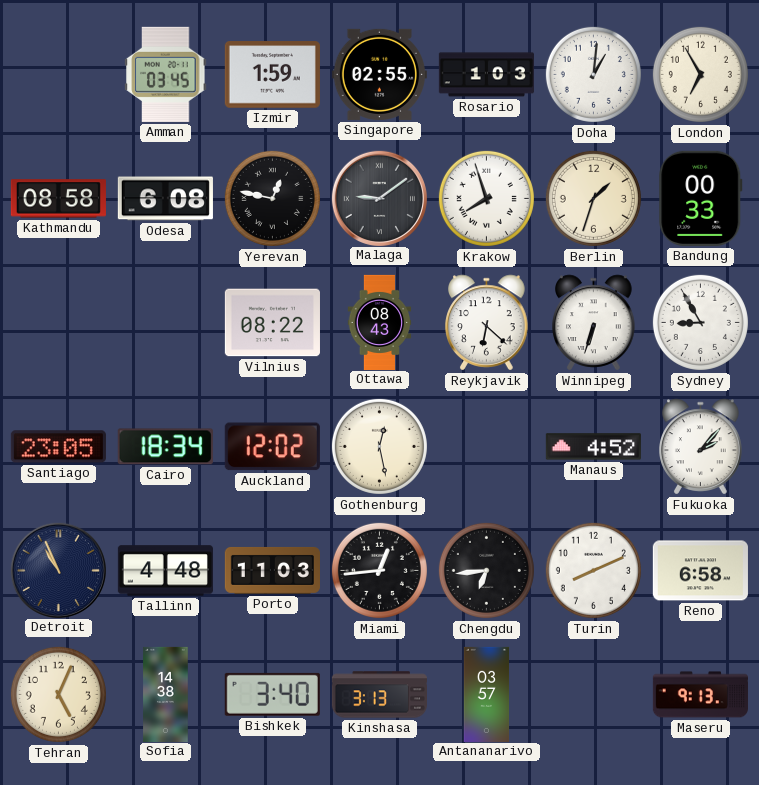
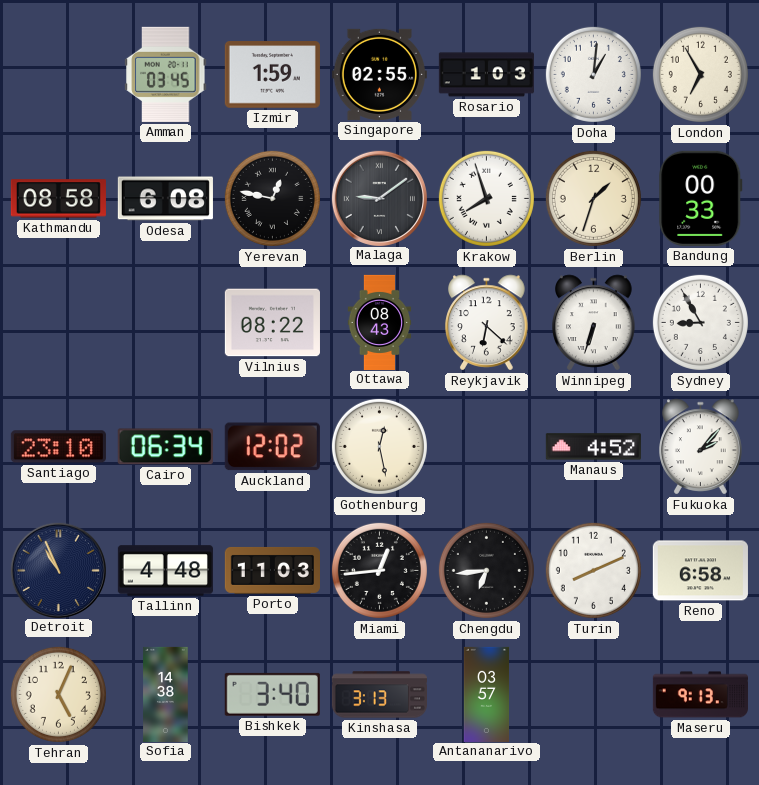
Santiago: 23:05 -> 23:10 (58, 447)
Cairo: 18:34 -> 06:34 (165, 447)
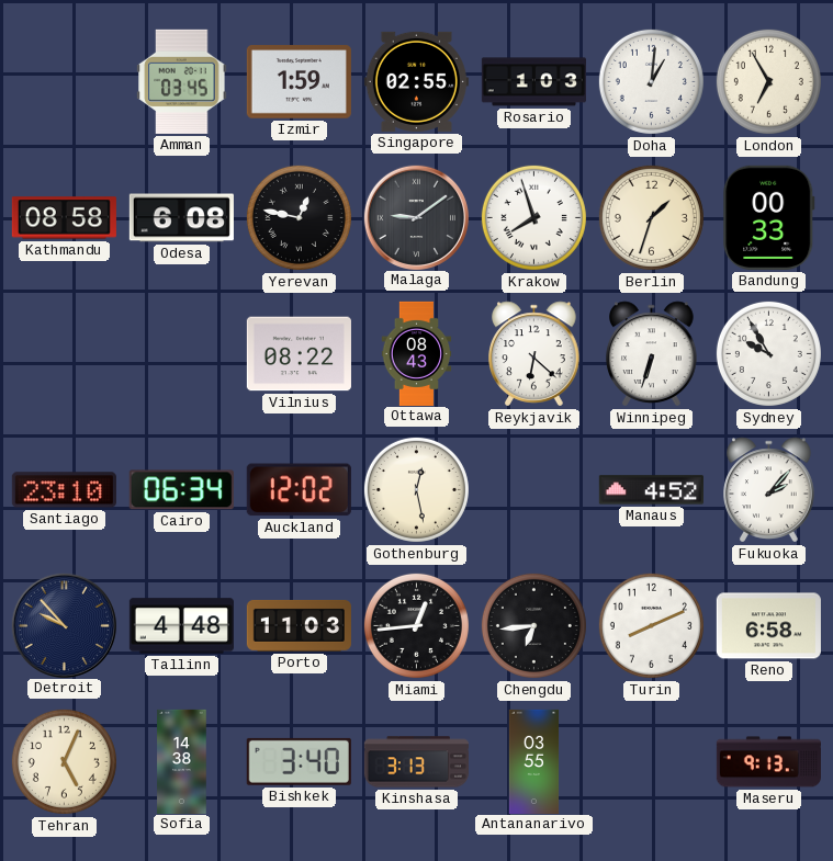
Sydney: 8:55 -> 9:55 (768, 353)
Detroit: 10:56 -> 9:53 (64, 625)
Antananarivo: 03:57 -> 03:55 (534, 761)
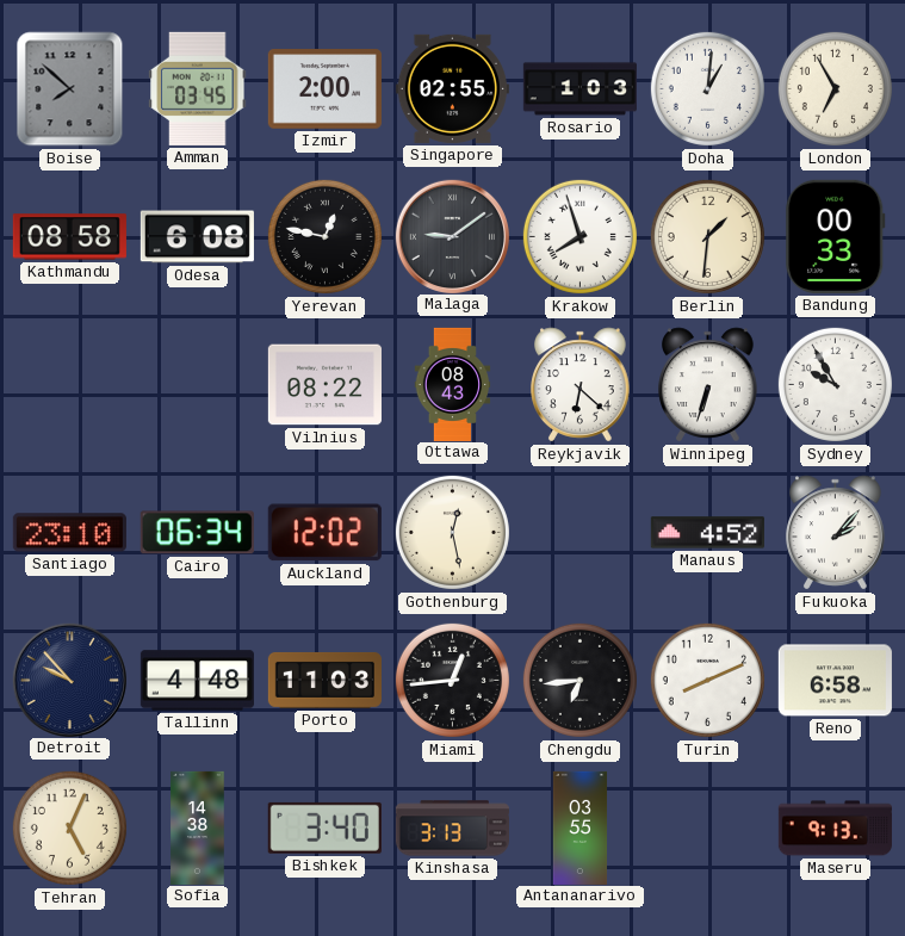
Boise: none -> 7:52 (70, 89)
Izmir: 1:59 -> 2:00 (324, 89)
Berlin: 1:33 -> 1:31 (707, 236)
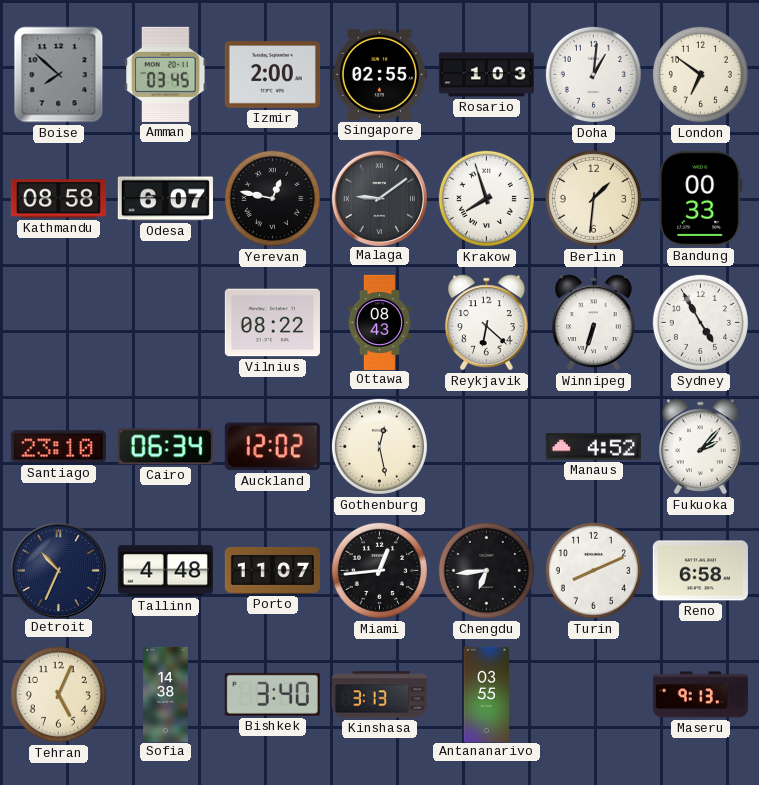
London: 6:55 -> 6:51 (700, 74)
Odesa: 6:08 -> 6:07 (165, 199)
Sydney: 9:55 -> 4:55 (700, 322)
Detroit: 9:53 -> 10:34 (58, 570)
Porto: 11:03 -> 11:07 (272, 570)
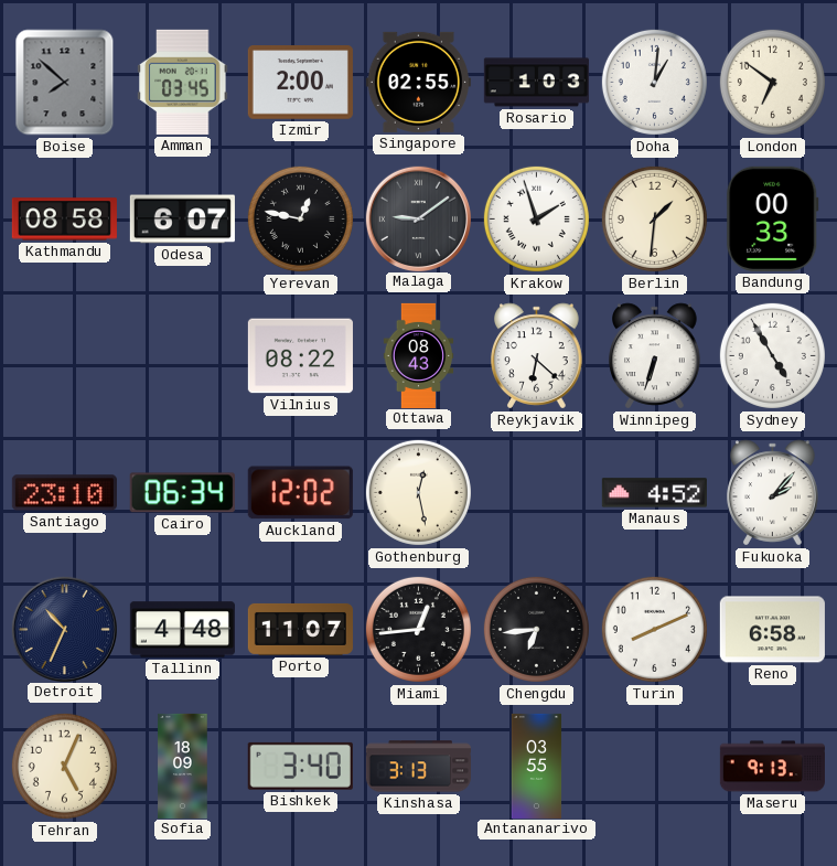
Krakow: 7:57 -> 1:57 (536, 218)
Sofia: 14:38 -> 18:09 (183, 766)
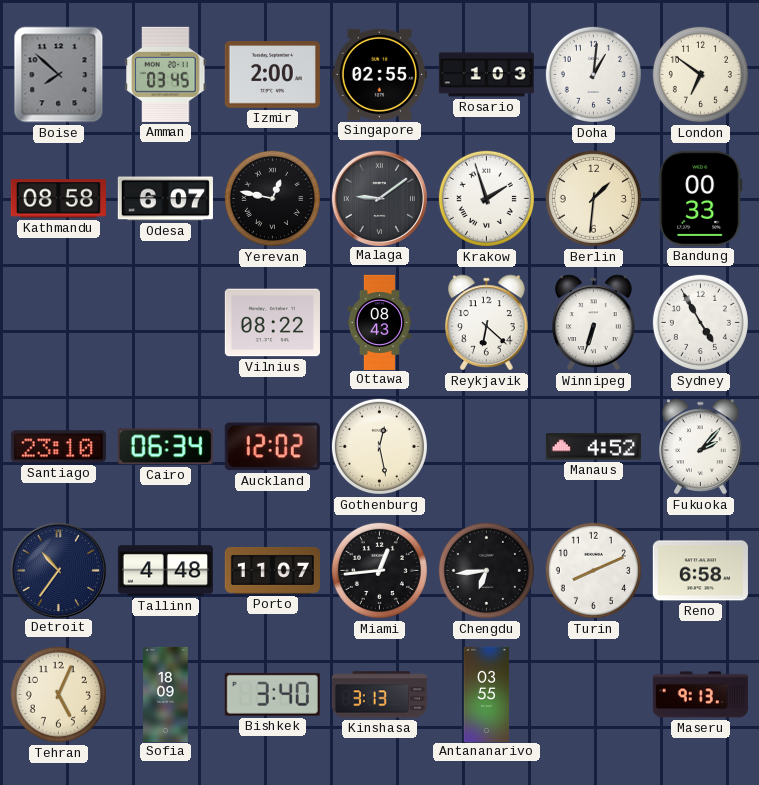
Detroit: 10:34 -> 10:36 (58, 570)
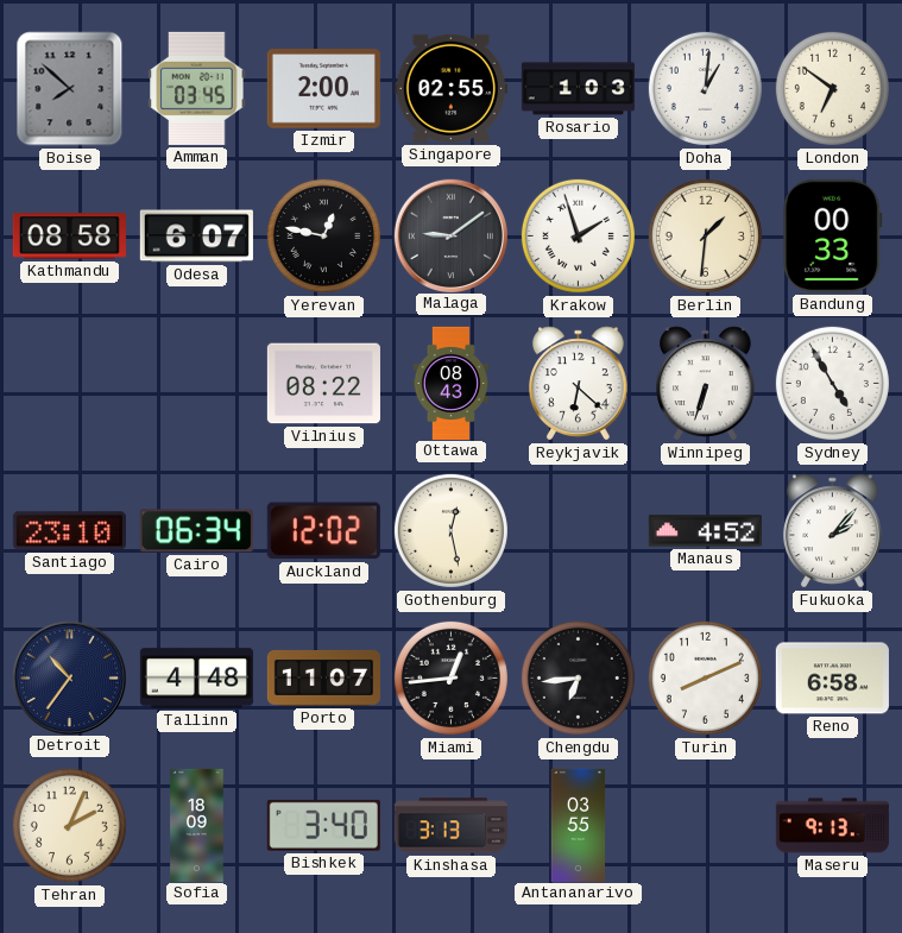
Tehran: 5:04 -> 2:04 (69, 825)
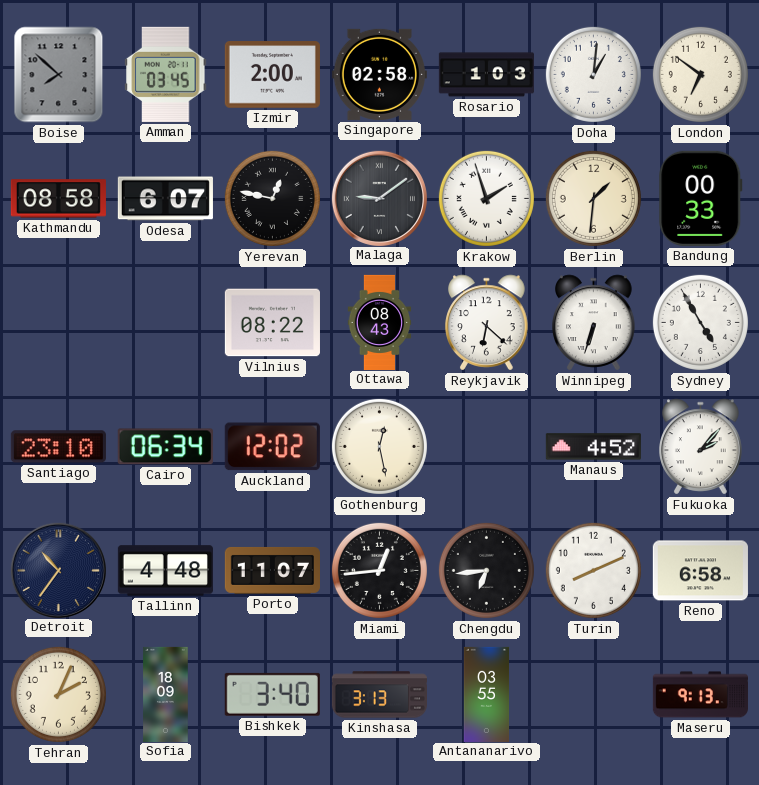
Singapore: 02:55 -> 02:58 (379, 74)
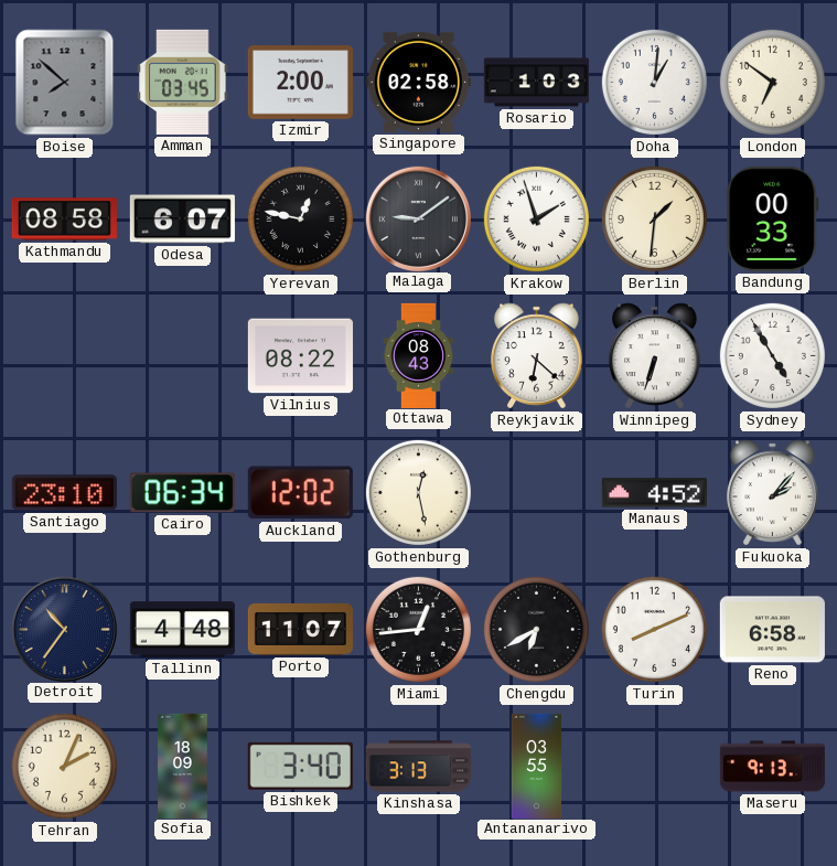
Chengdu: 6:44 -> 6:40 (536, 629)
